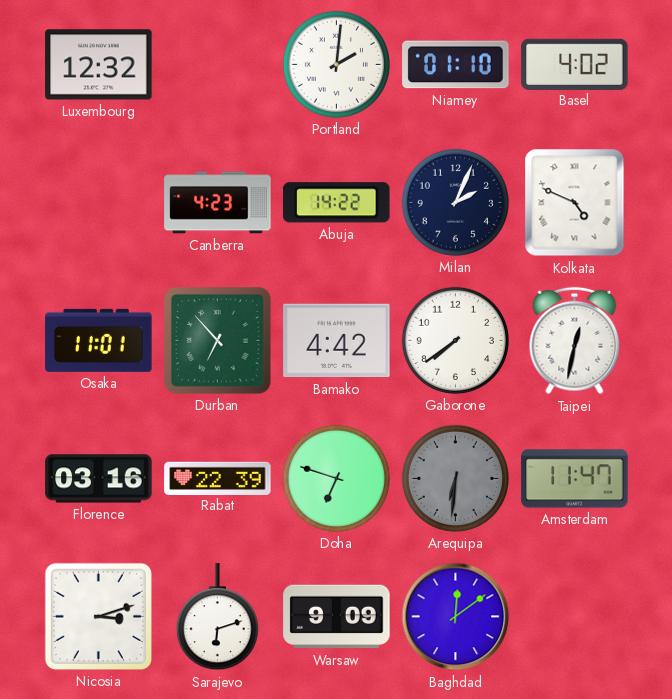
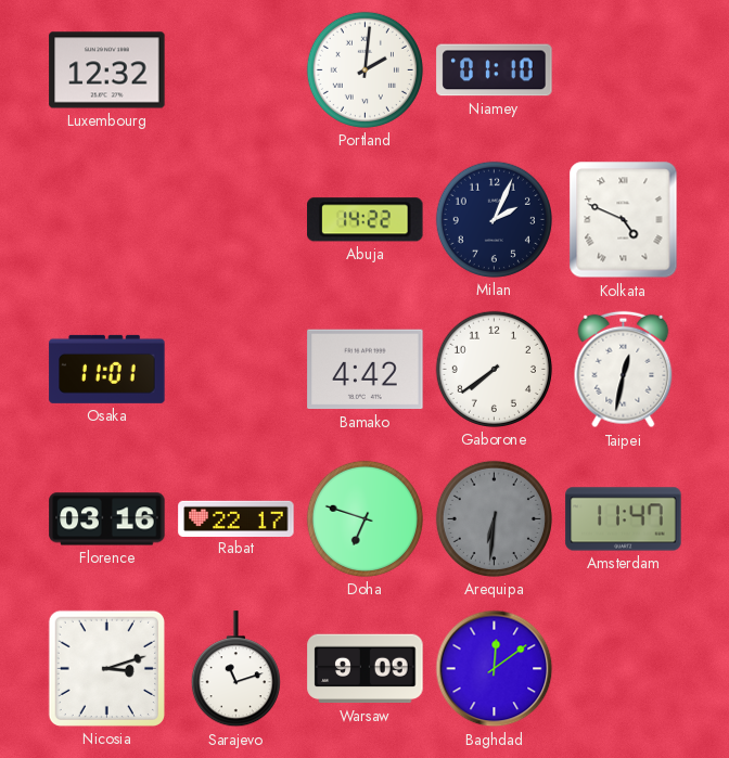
Basel: 4:02 -> none (575, 64)
Canberra: 4:23 -> none (218, 203)
Durban: 6:53 -> none (218, 341)
Rabat: 22:39 -> 22:17 (236, 518)
Sarajevo: 6:12 -> 11:12 (235, 669)
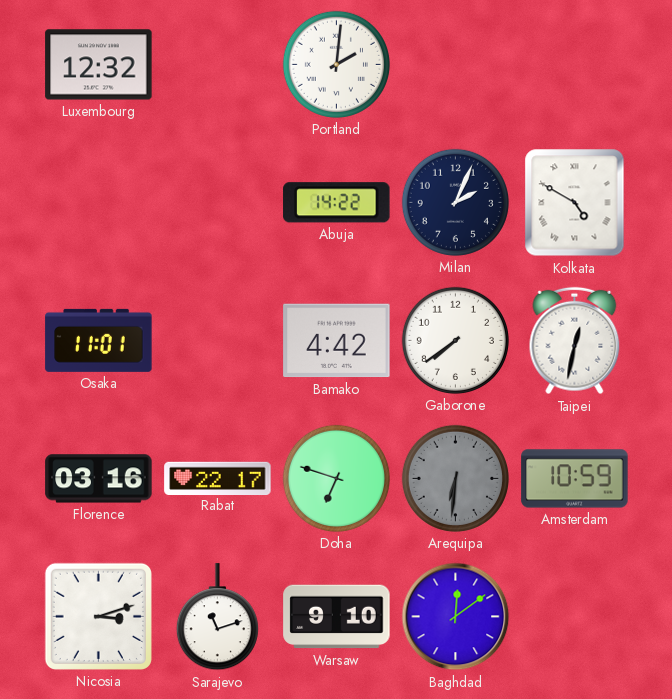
Niamey: 01:10 -> none (495, 70)
Kolkata: 4:49 -> 4:50 (575, 203)
Amsterdam: 11:47 -> 10:59 (575, 479)
Warsaw: 9:09 -> 9:10 (337, 617)
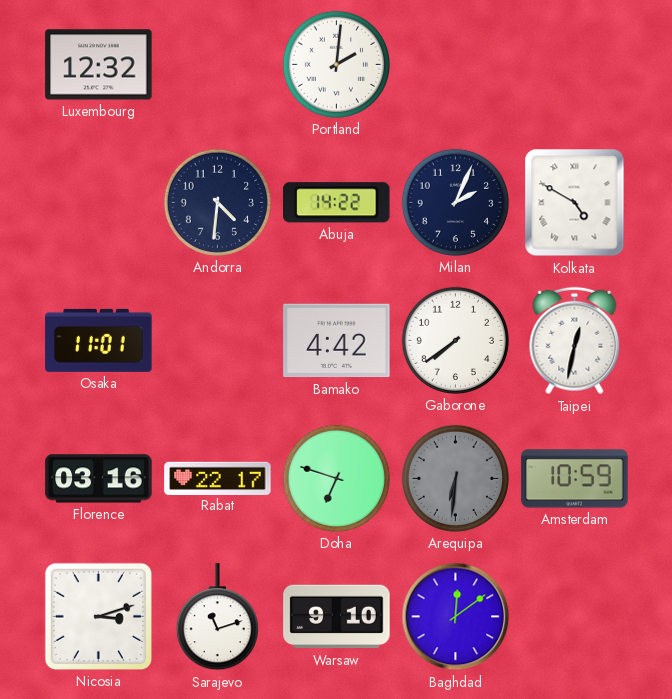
Andorra: none -> 4:31 (217, 202)
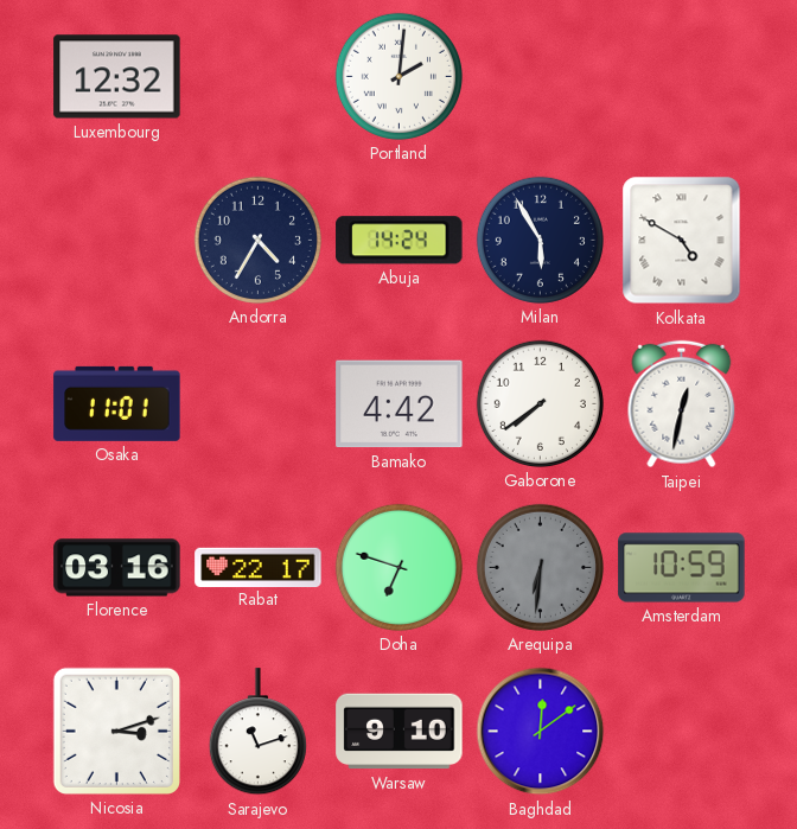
Andorra: 4:31 -> 4:35 (257, 240)
Abuja: 14:22 -> 14:24 (400, 241)
Milan: 2:04 -> 5:55 (540, 240)
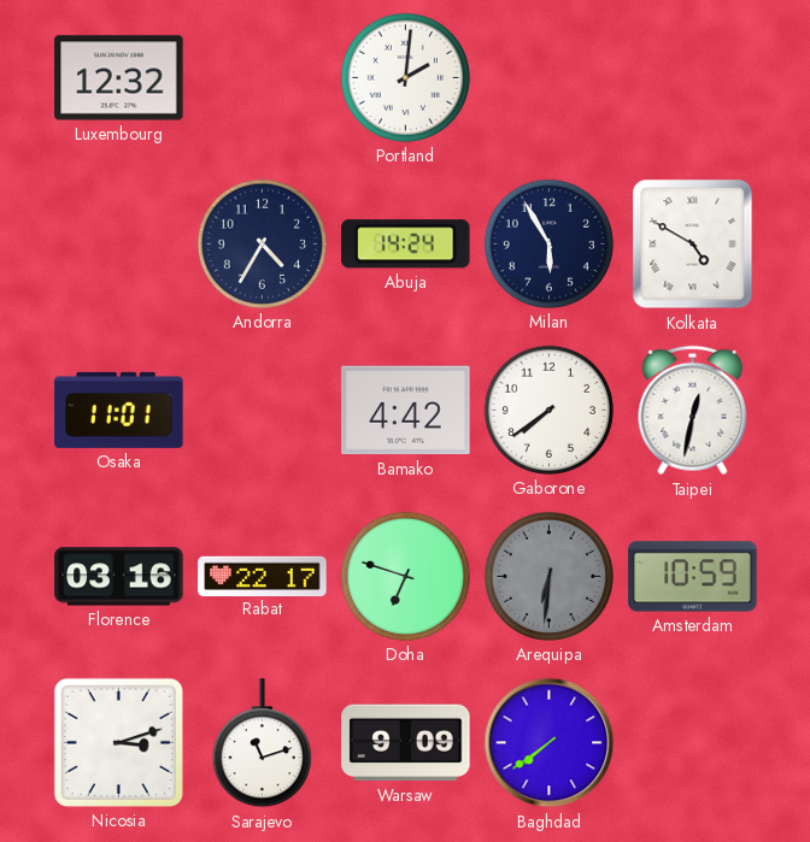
Warsaw: 9:10 -> 9:09 (406, 743)
Baghdad: 12:09 -> 7:39 (550, 743)
